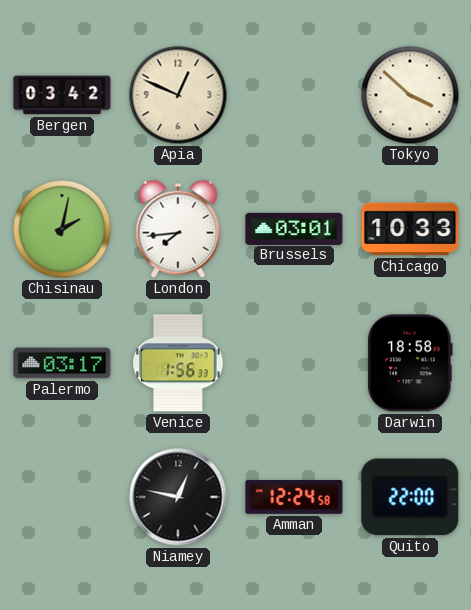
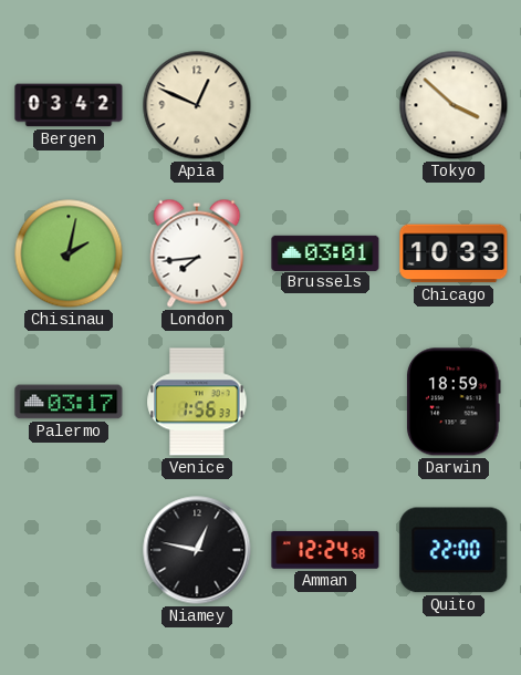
Darwin: 18:58 -> 18:59 (454, 402)
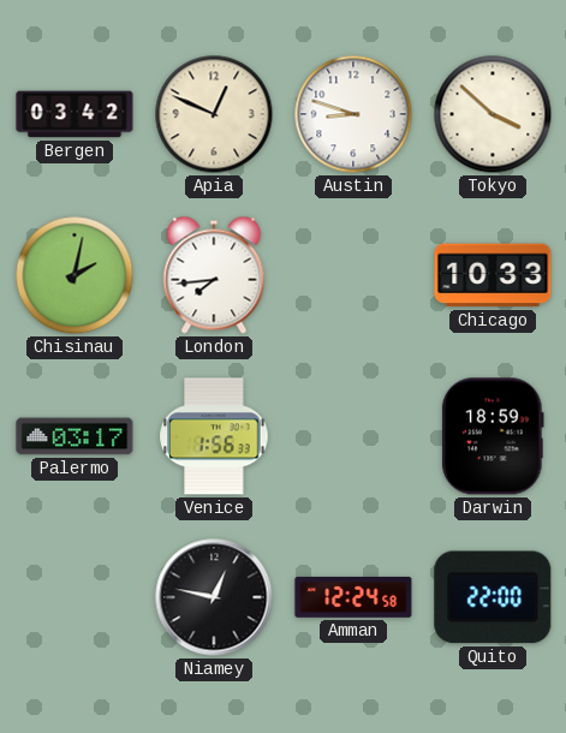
Austin: none -> 8:48 (353, 114)
Brussels: 03:01 -> none (325, 252)
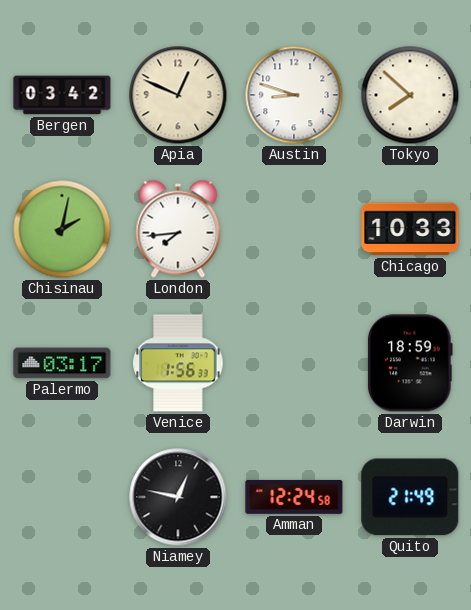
Tokyo: 3:52 -> 7:52 (410, 95)
Quito: 22:00 -> 21:49 (410, 497)
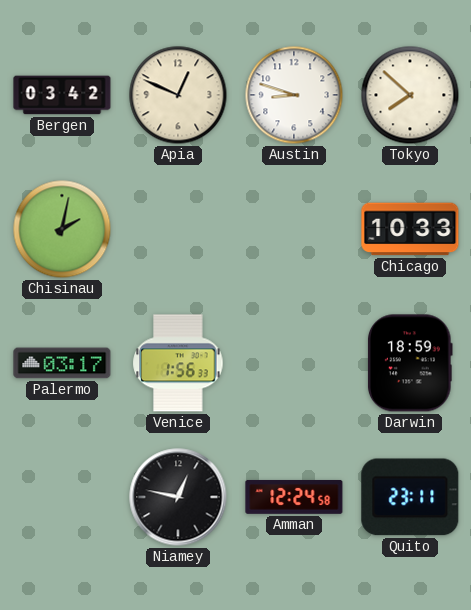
London: 7:44 -> none (178, 229)
Quito: 21:49 -> 23:11 (410, 497)
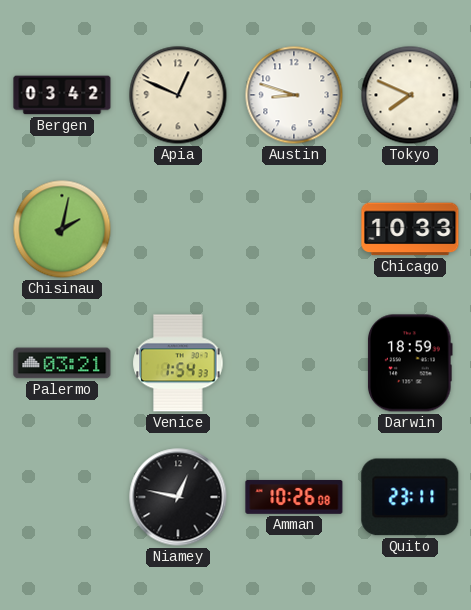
Tokyo: 7:52 -> 7:49 (410, 95)
Palermo: 03:17 -> 03:21 (62, 363)
Venice: 1:56 -> 1:54 (178, 363)
Amman: 12:24 -> 10:26 (294, 497)
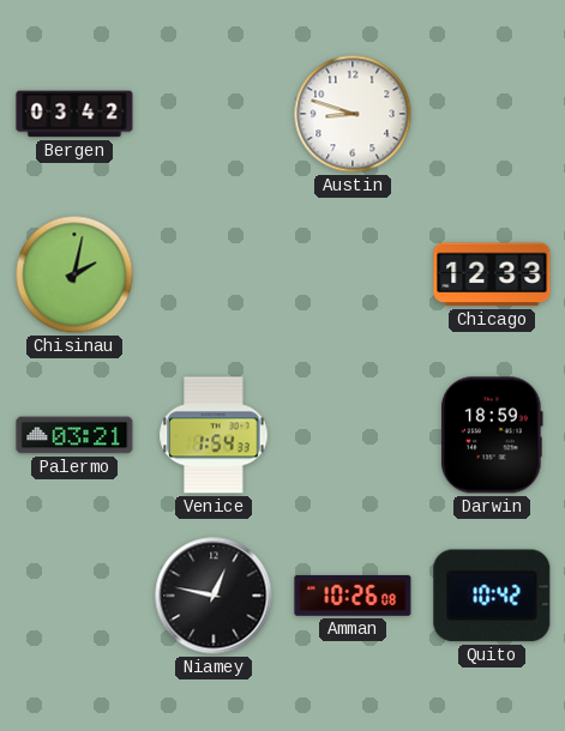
Apia: 12:49 -> none (178, 95)
Tokyo: 7:49 -> none (410, 95)
Chicago: 10:33 -> 12:33 (492, 274)
Quito: 23:11 -> 10:42 (492, 596)
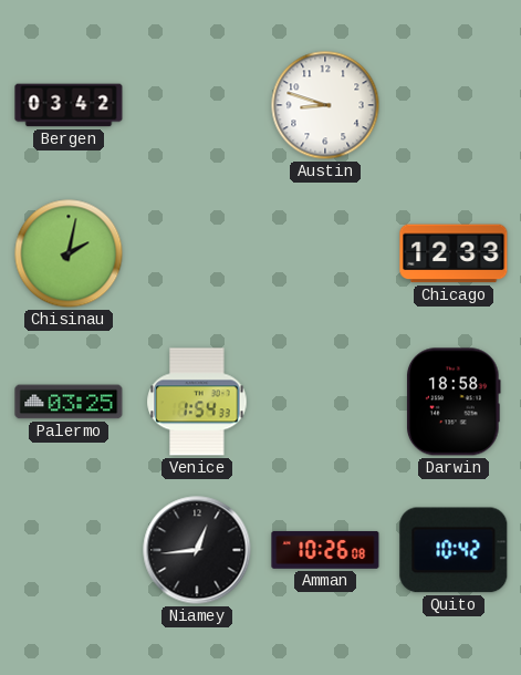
Palermo: 03:21 -> 03:25 (69, 402)
Darwin: 18:59 -> 18:58 (454, 402)
Niamey: 12:47 -> 12:44 (197, 550)
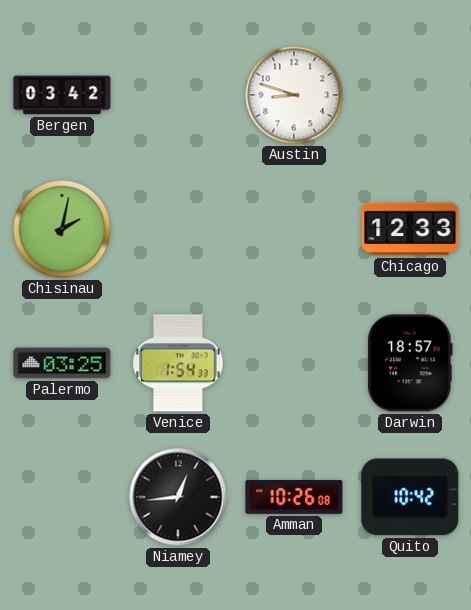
Darwin: 18:58 -> 18:57 (410, 363)
